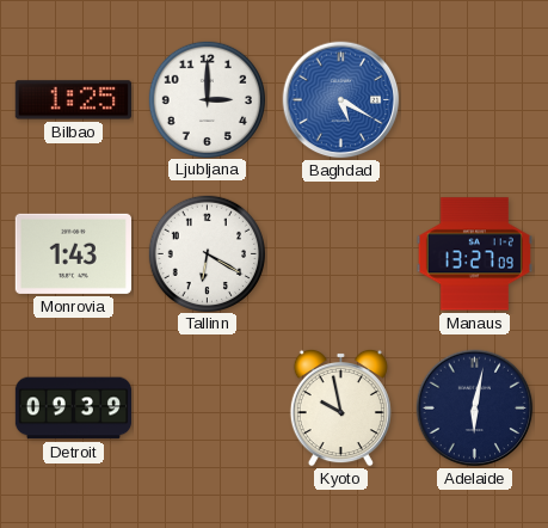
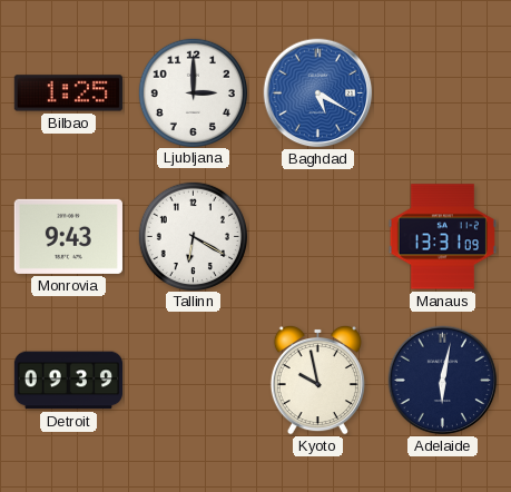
Monrovia: 1:43 -> 9:43 (68, 236)
Manaus: 13:27 -> 13:31 (442, 237)
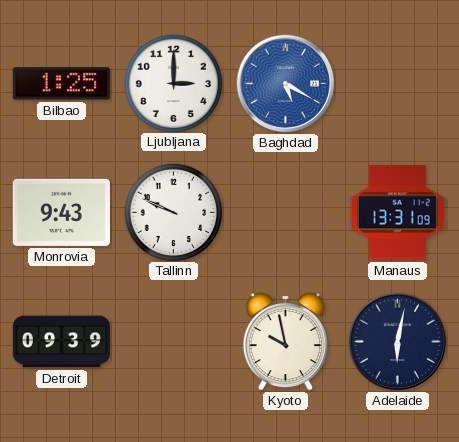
Tallinn: 6:20 -> 9:49 (173, 212)
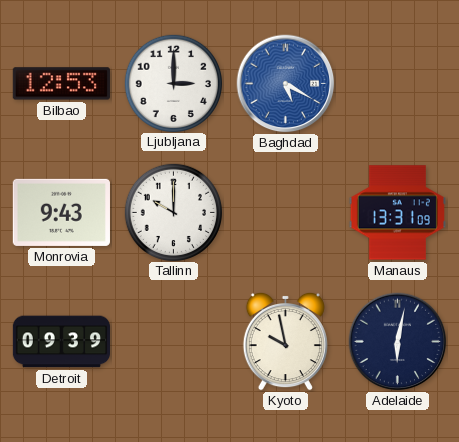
Bilbao: 1:25 -> 12:53 (61, 84)
Tallinn: 9:49 -> 10:00 (173, 212)
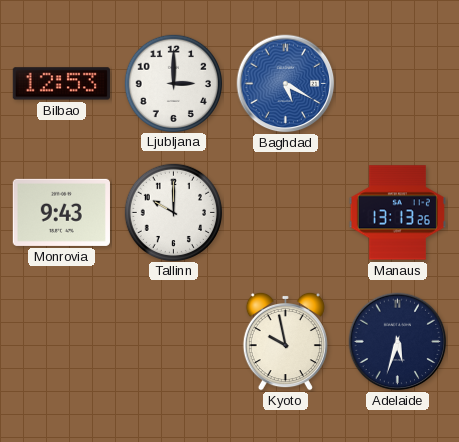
Manaus: 13:31 -> 13:13 (397, 213)
Detroit: 09:39 -> none (61, 342)
Adelaide: 6:02 -> 5:33 (398, 342)
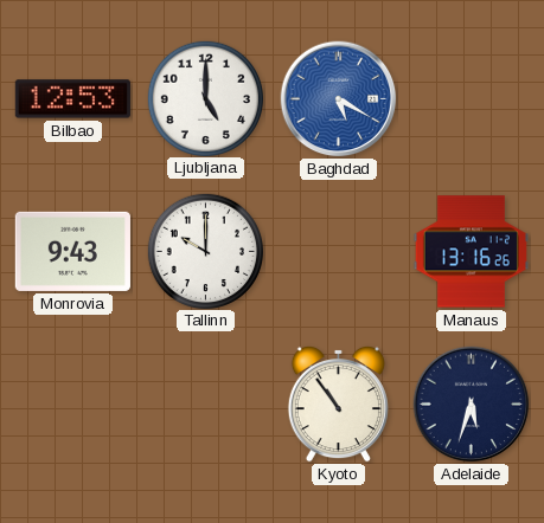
Ljubljana: 3:00 -> 5:00 (205, 98)
Manaus: 13:13 -> 13:16 (471, 252)
Kyoto: 9:58 -> 10:54 (338, 403)
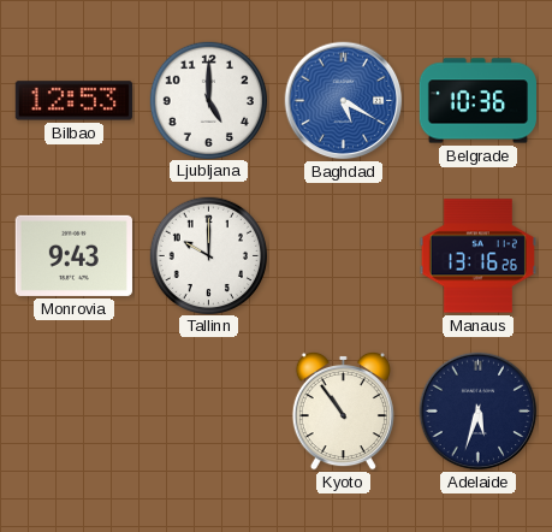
Belgrade: none -> 10:36 (477, 101)
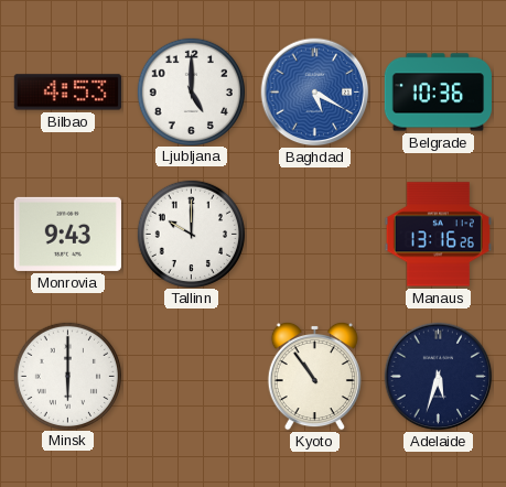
Bilbao: 12:53 -> 4:53 (67, 93)
Minsk: none -> 6:00 (67, 376)
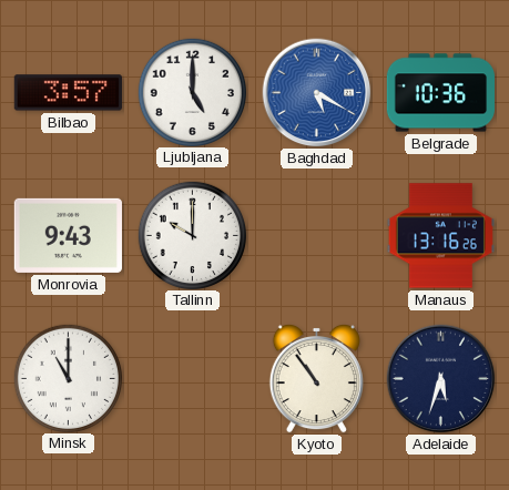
Bilbao: 4:53 -> 3:57 (68, 93)
Minsk: 6:00 -> 11:00 (68, 378)
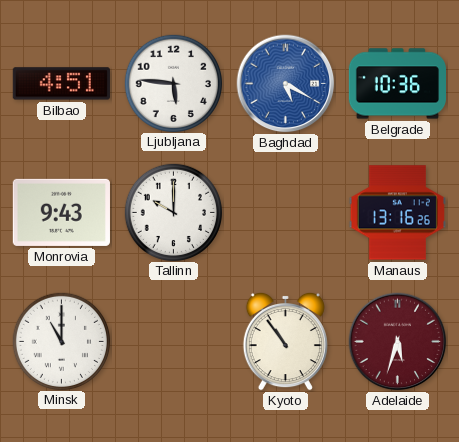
Bilbao: 3:57 -> 4:51 (61, 84)
Ljubljana: 5:00 -> 5:46 (173, 83)
Adelaide dial: navy -> burgundy (398, 342)
